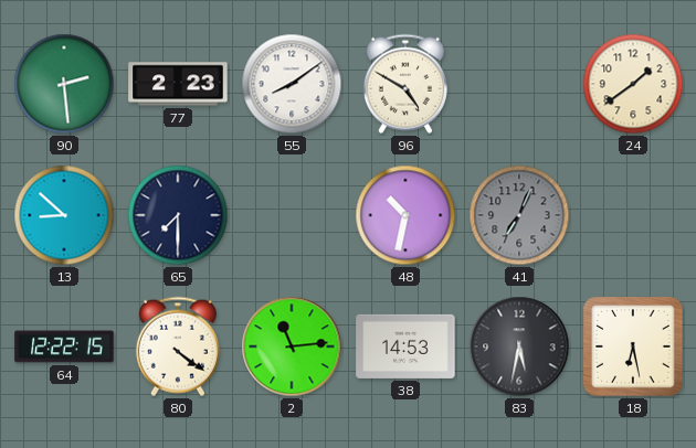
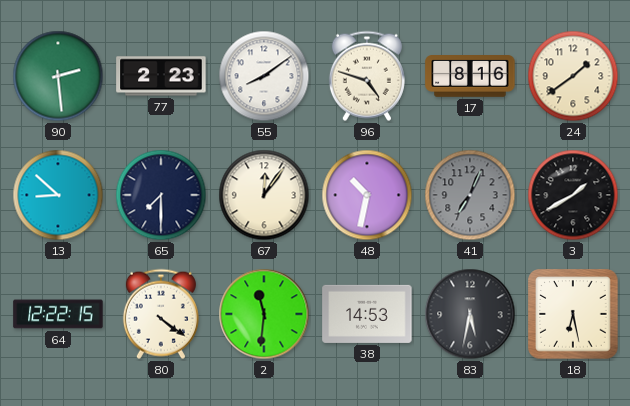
96: 4:50 -> 4:48 (367, 76)
17: none -> 8:16 (470, 77)
67: none -> 12:06 (264, 195)
3: none -> 1:40 (573, 195)
2: 11:14 -> 11:31 (264, 314)
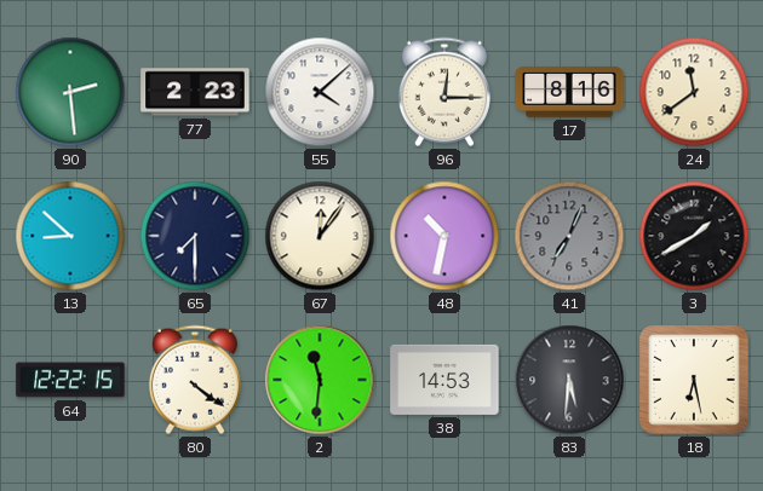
55: 8:09 -> 4:08 (320, 92)
96: 4:48 -> 12:15 (444, 92)
24: 1:39 -> 11:39 (694, 92)
83: 5:32 -> 5:31 (569, 380)
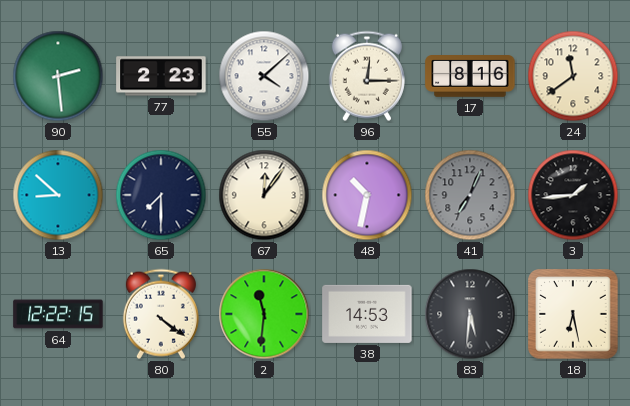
3: 1:40 -> 1:44 (573, 195)
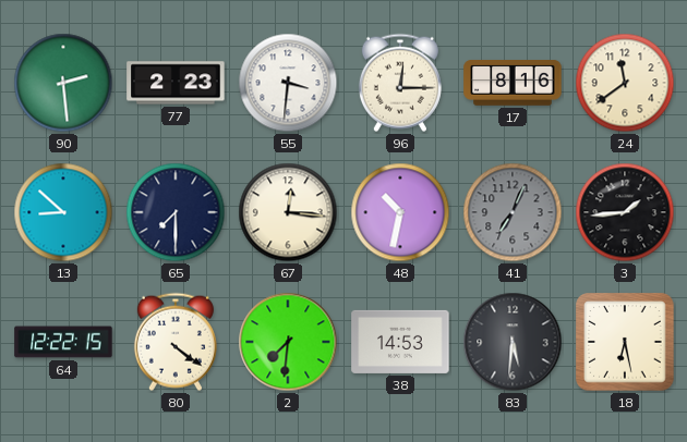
55: 4:08 -> 3:31 (288, 83)
67: 12:06 -> 12:16 (288, 212)
2: 11:31 -> 7:31 (288, 342)
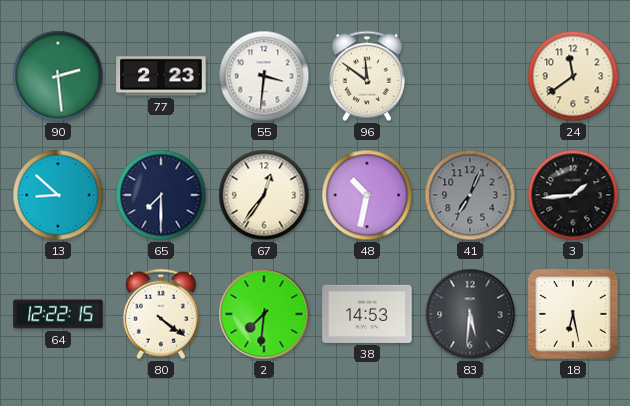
96: 12:15 -> 11:51 (367, 76)
17: 8:16 -> none (513, 84)
67: 12:16 -> 12:36 (264, 195)
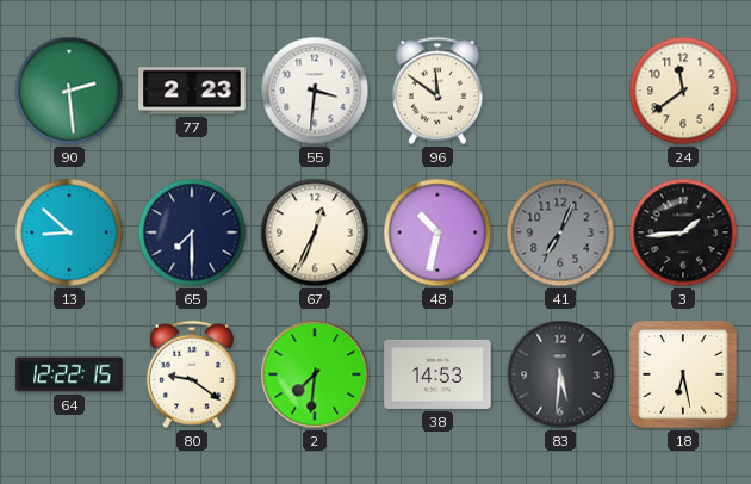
67: 12:36 -> 12:34 (315, 232)
80: 4:21 -> 9:21 (192, 374)
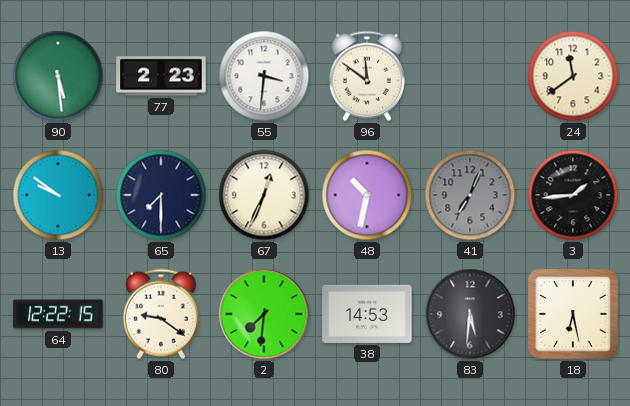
90: 2:29 -> 5:29 (58, 76)
13: 8:52 -> 9:51 (58, 195)
